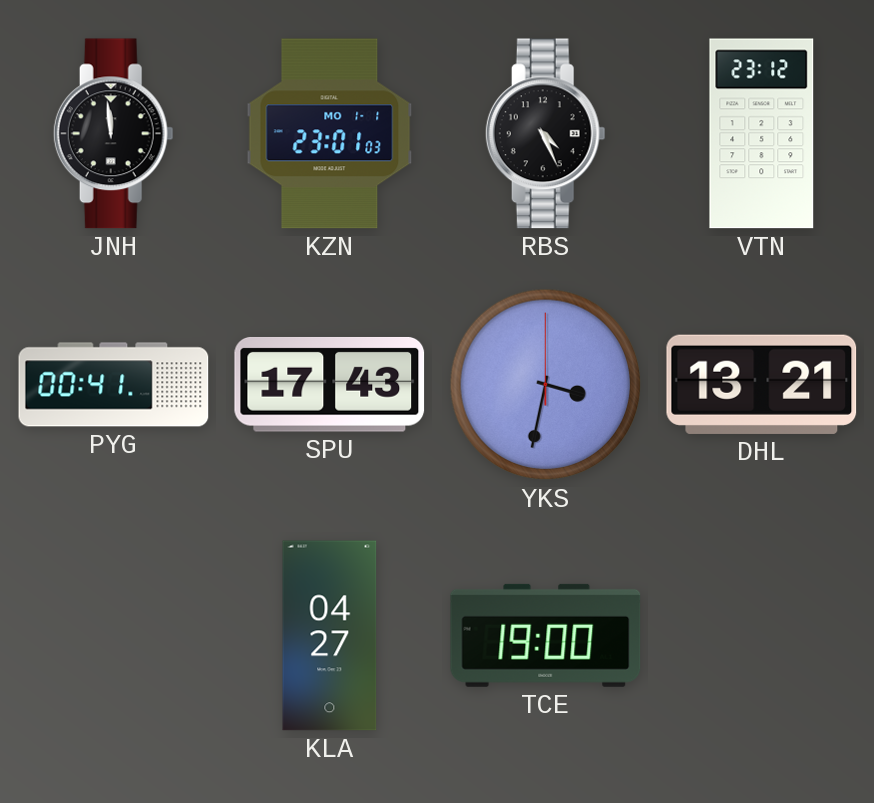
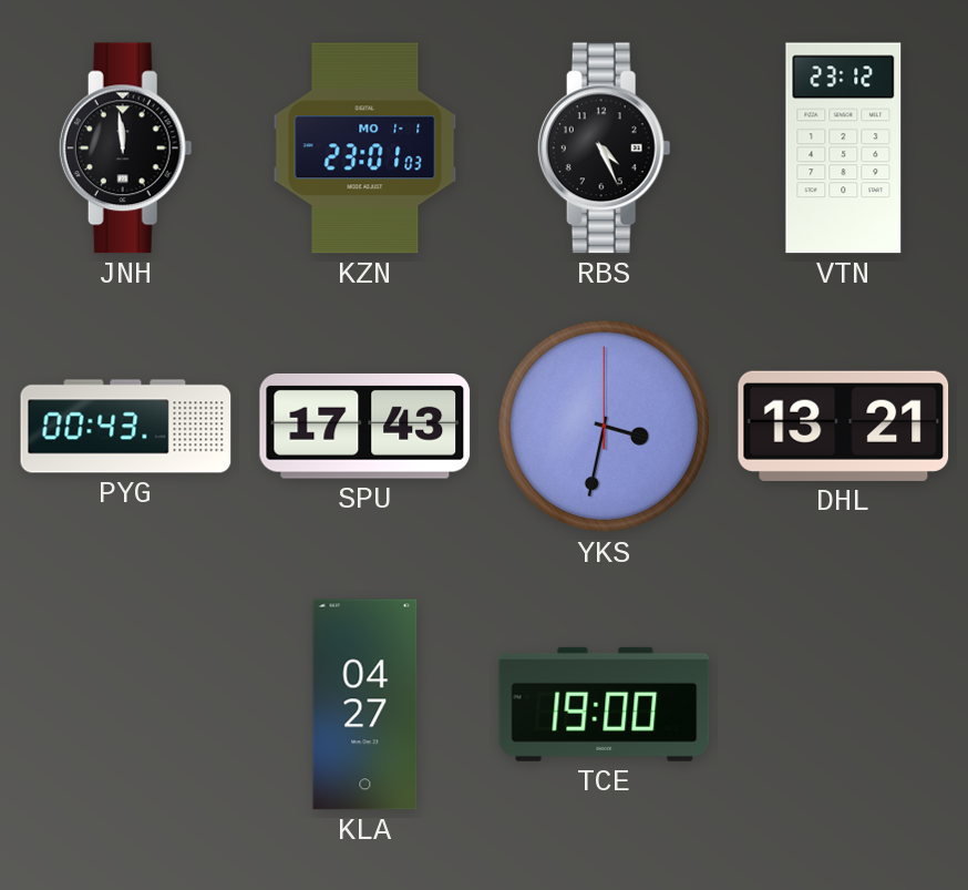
PYG: 00:41 -> 00:43 (126, 427)
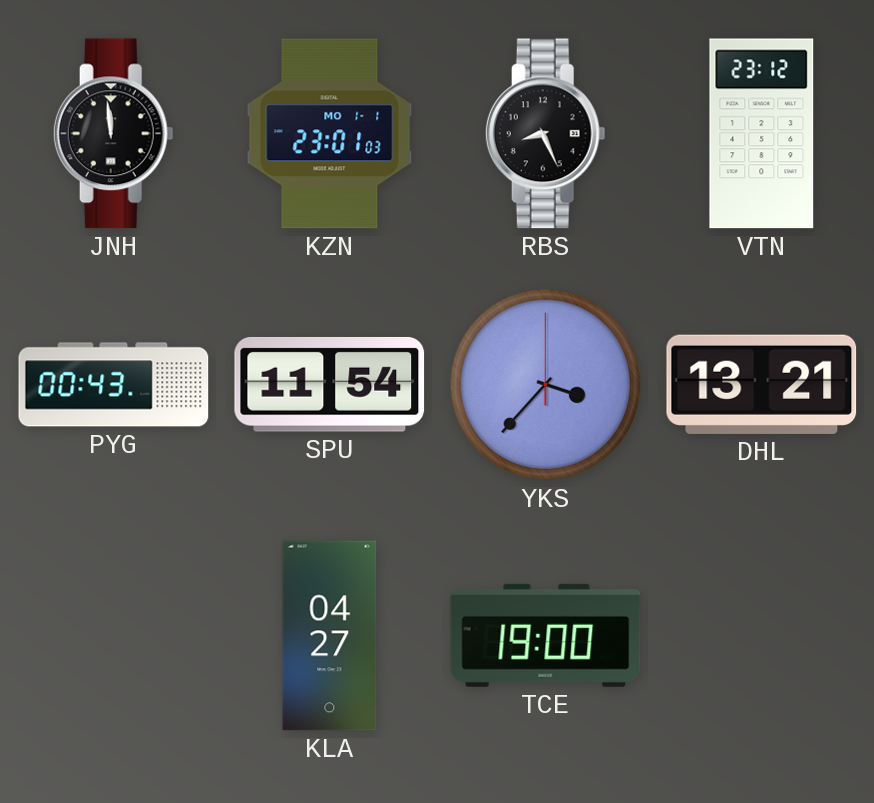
RBS: 4:26 -> 8:26 (545, 134)
SPU: 17:43 -> 11:54 (330, 384)
YKS: 3:32 -> 3:37 (546, 385)
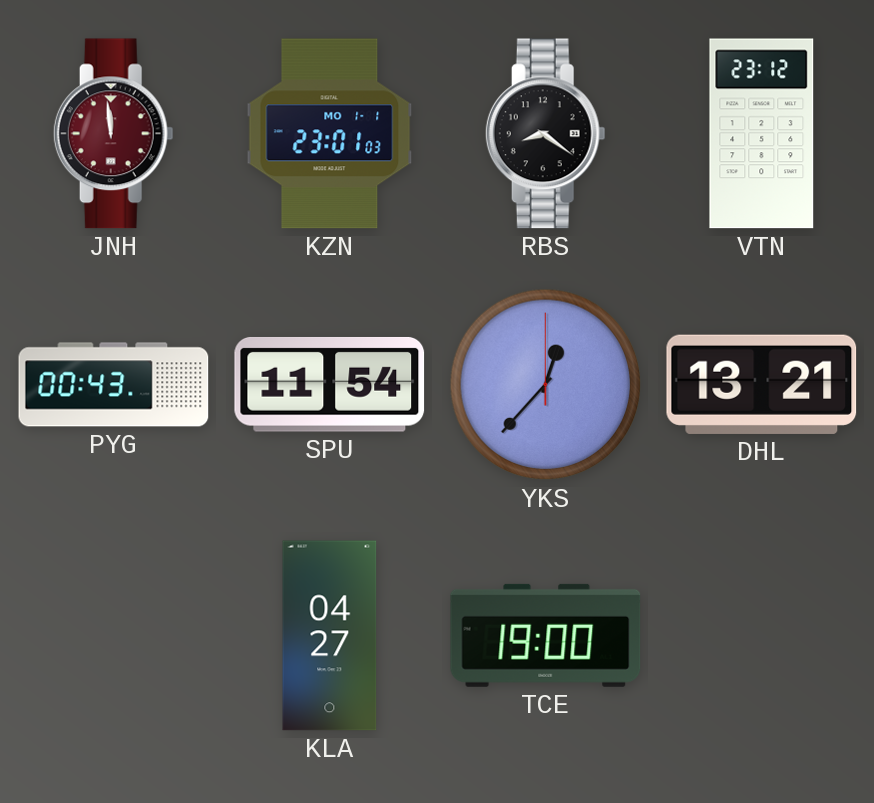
JNH dial: black -> burgundy (113, 134)
RBS: 8:26 -> 8:21 (545, 134)
YKS: 3:37 -> 12:37 (546, 385)
